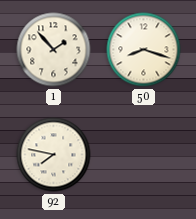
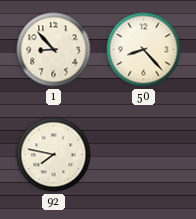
1: 1:53 -> 8:53 (54, 50)
50: 8:18 -> 8:23 (144, 50)
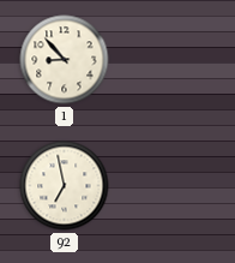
50: 8:23 -> none (144, 50)
92: 7:47 -> 6:58 (65, 186)
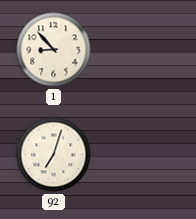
92: 6:58 -> 7:03 (54, 155)
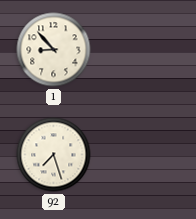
92: 7:03 -> 7:27 (54, 155)
